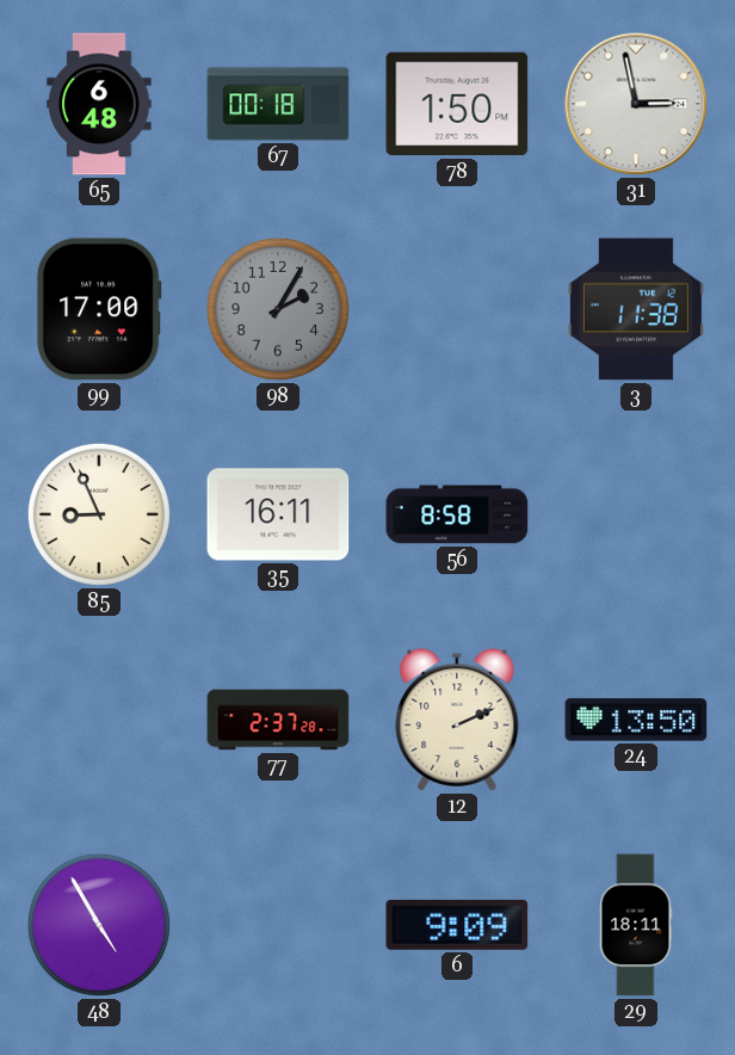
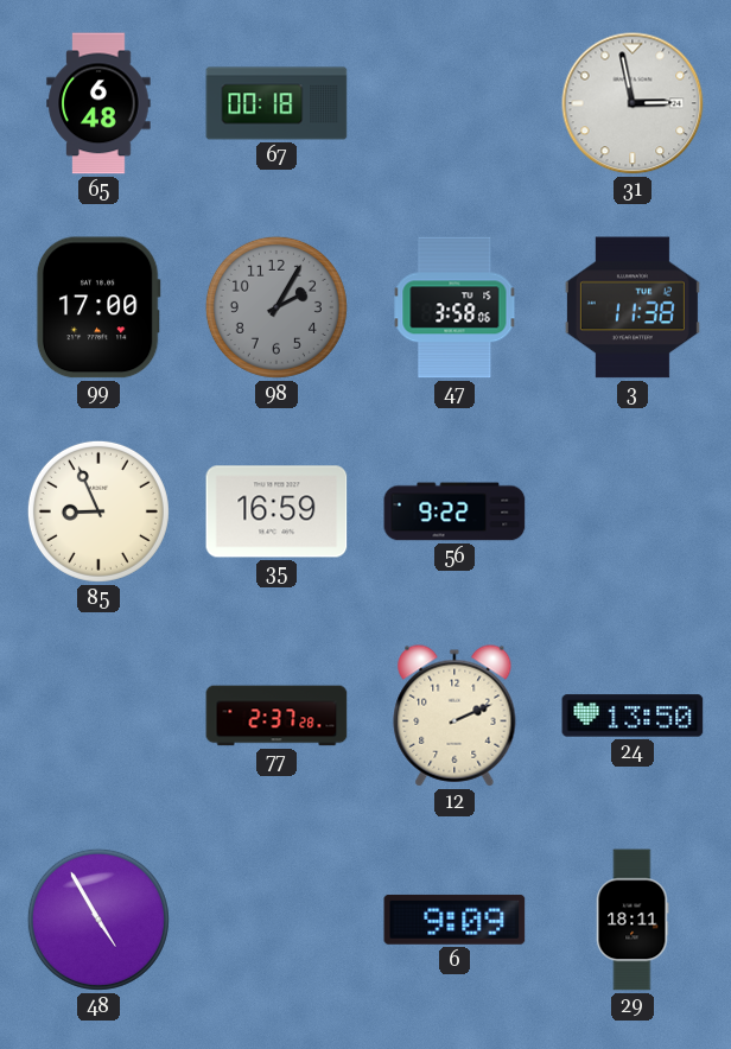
78: 1:50 -> none (457, 104)
47: none -> 3:58 (455, 307)
35: 16:11 -> 16:59 (276, 511)
56: 8:58 -> 9:22 (455, 511)
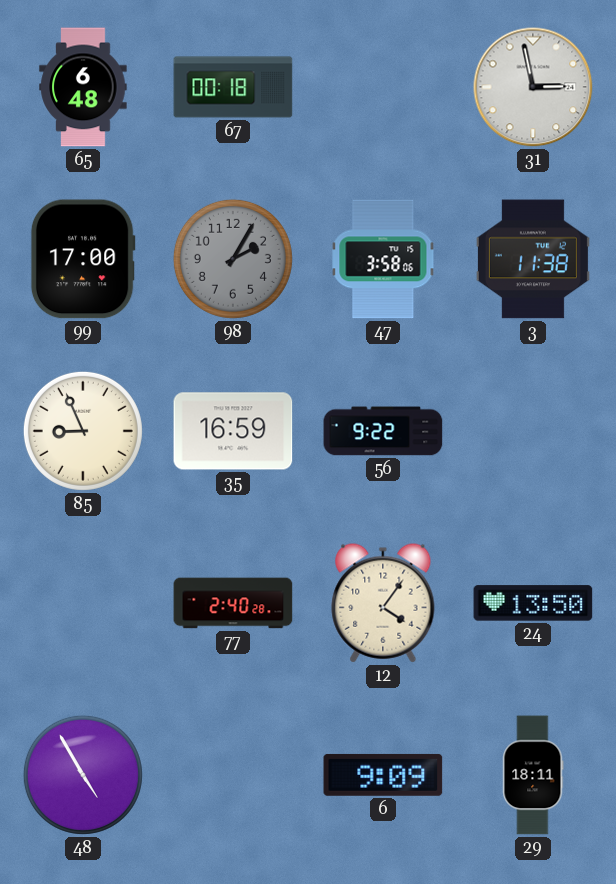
77: 2:37 -> 2:40 (233, 603)
12: 2:11 -> 4:06 (383, 603)
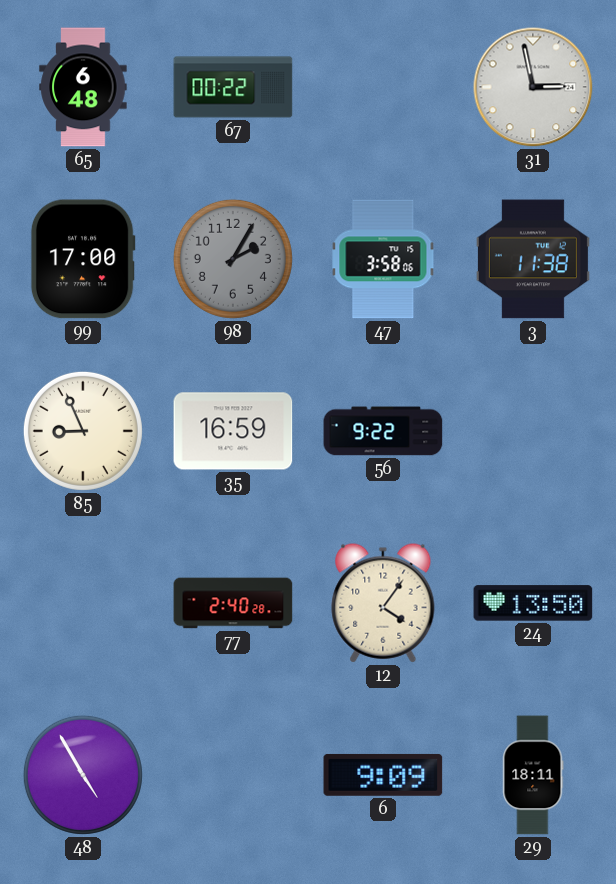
67: 00:18 -> 00:22 (233, 87)
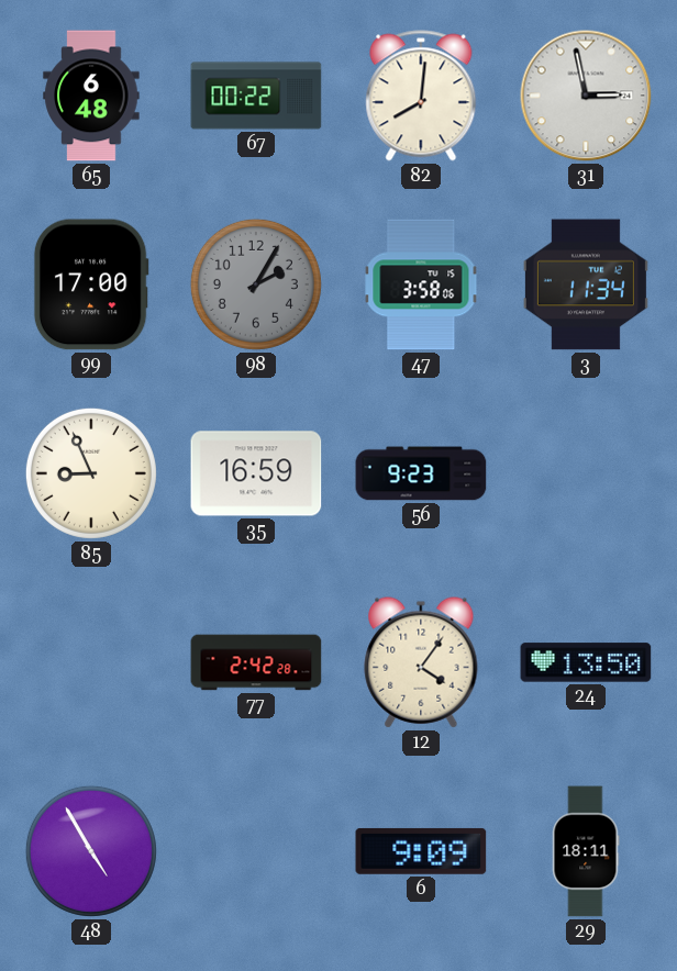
82: none -> 8:01 (421, 96)
3: 11:38 -> 11:34 (586, 284)
56: 9:22 -> 9:23 (421, 473)
77: 2:40 -> 2:42 (256, 662)
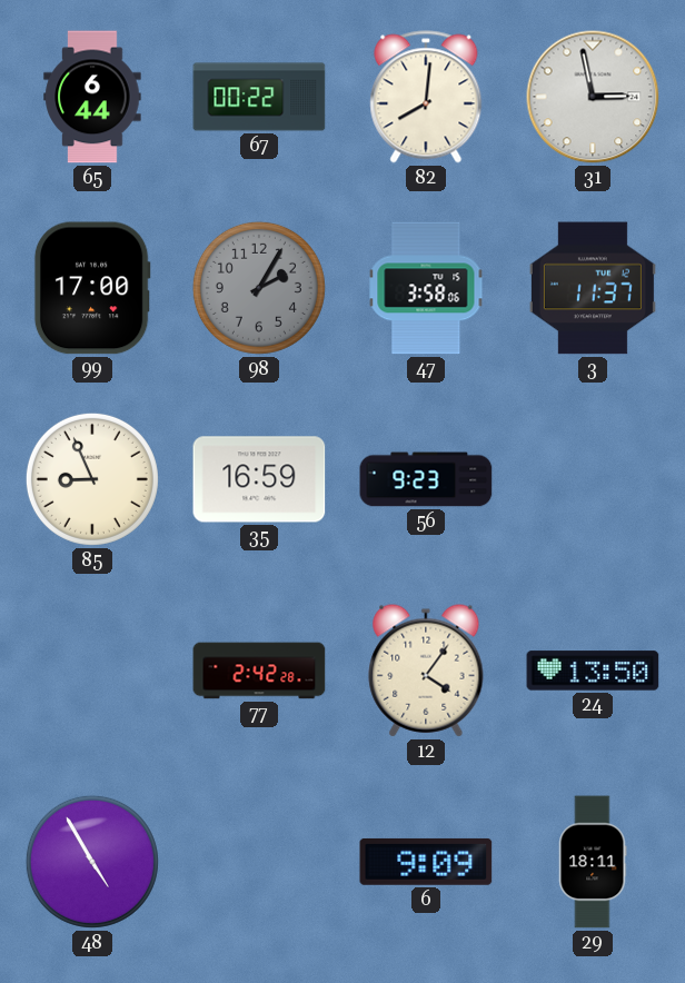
65: 6:48 -> 6:44 (92, 97)
3: 11:34 -> 11:37 (593, 288)
